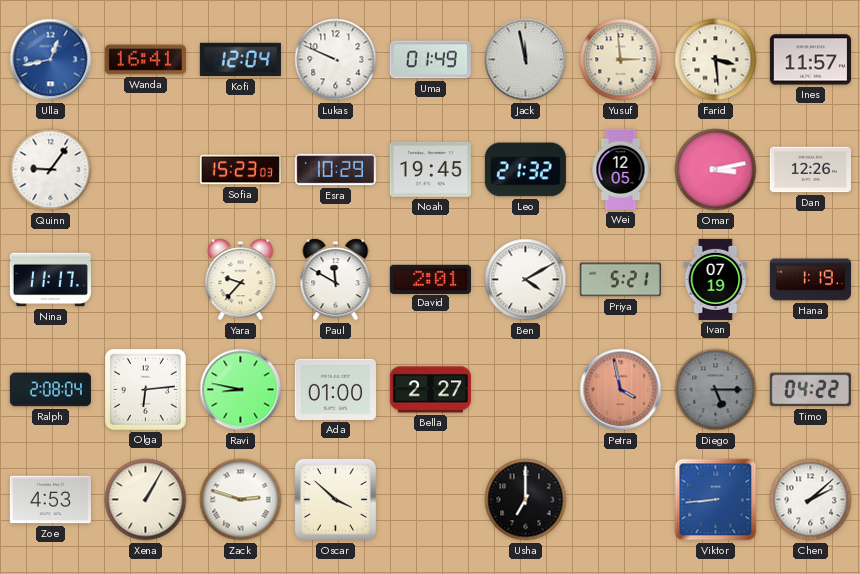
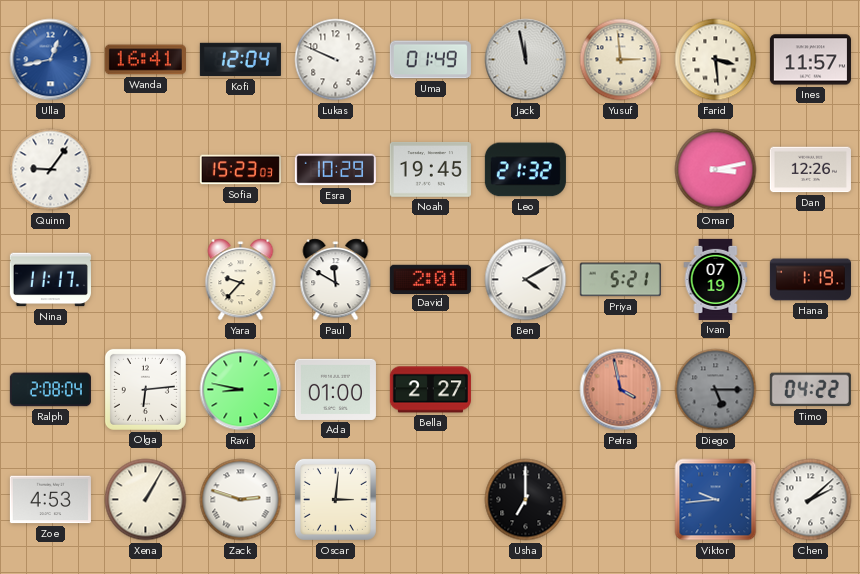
Wei: 12:05 -> none (621, 169)
Oscar: 3:52 -> 3:01 (335, 499)
Viktor: 8:44 -> 9:44 (716, 500)
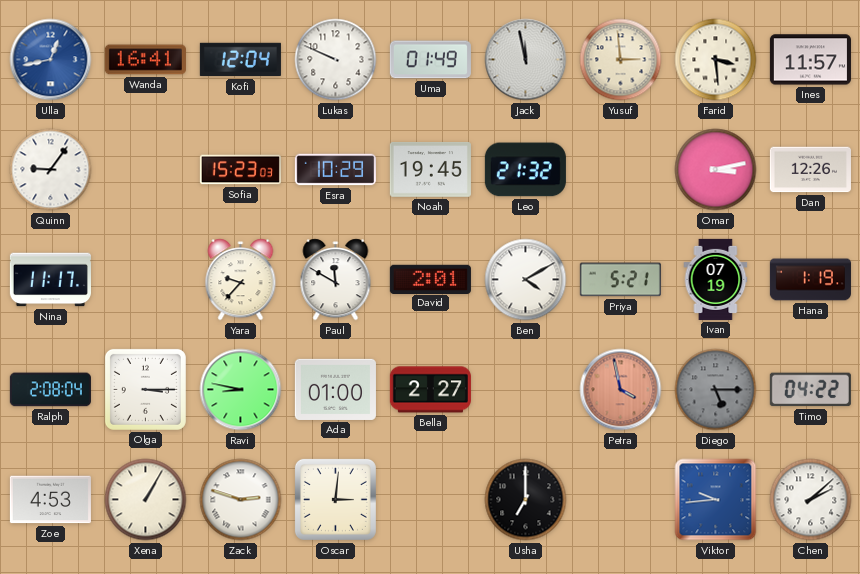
Olga: 6:14 -> 3:15 (145, 389)
